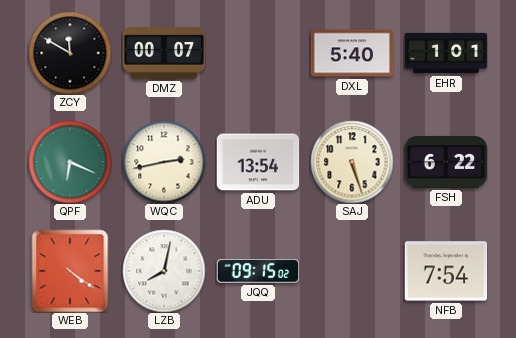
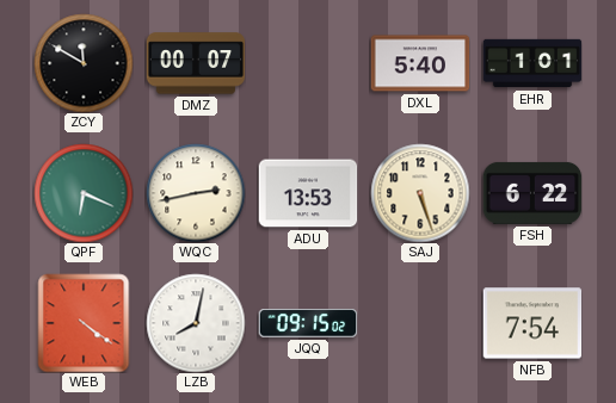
ADU: 13:54 -> 13:53 (308, 193)
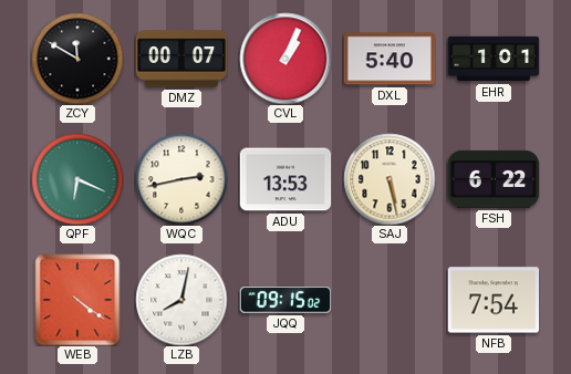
CVL: none -> 1:04 (285, 59)
SAJ: 5:27 -> 5:28 (390, 179)
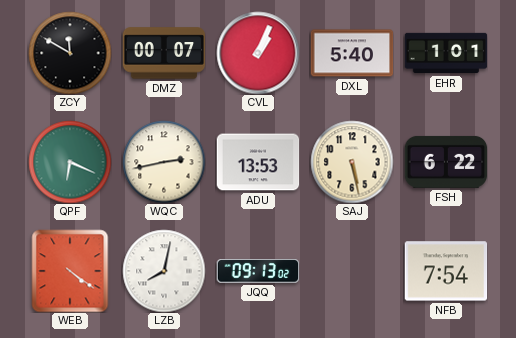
JQQ: 09:15 -> 09:13 (258, 271)
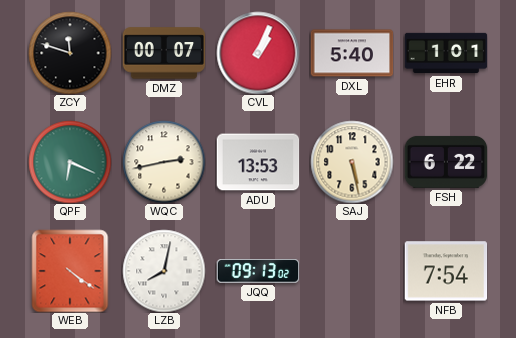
ZCY: 11:50 -> 11:48 (70, 53)
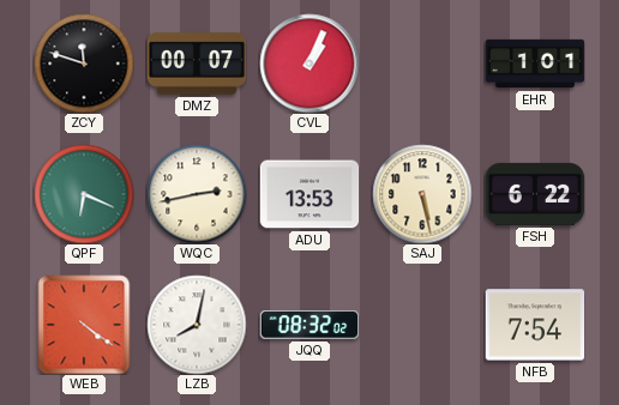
DXL: 5:40 -> none (352, 53)
JQQ: 09:13 -> 08:32 (309, 325)
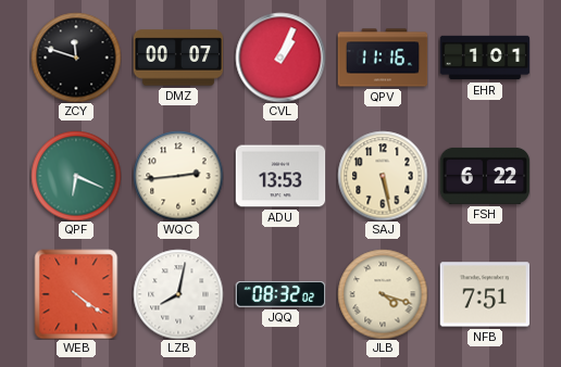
QPV: none -> 11:16 (383, 58)
WQC: 2:43 -> 2:44 (178, 176)
JLB: none -> 4:18 (383, 294)
NFB: 7:54 -> 7:51 (485, 294)
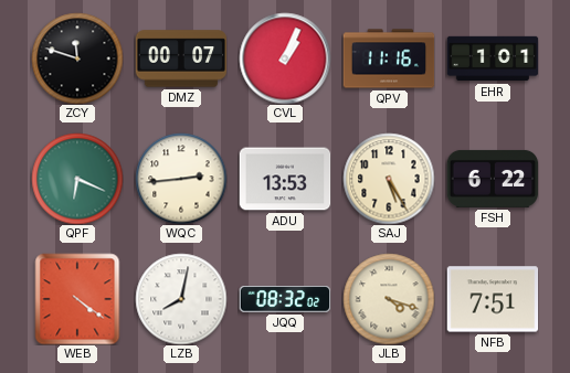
SAJ: 5:28 -> 5:25 (389, 179)
